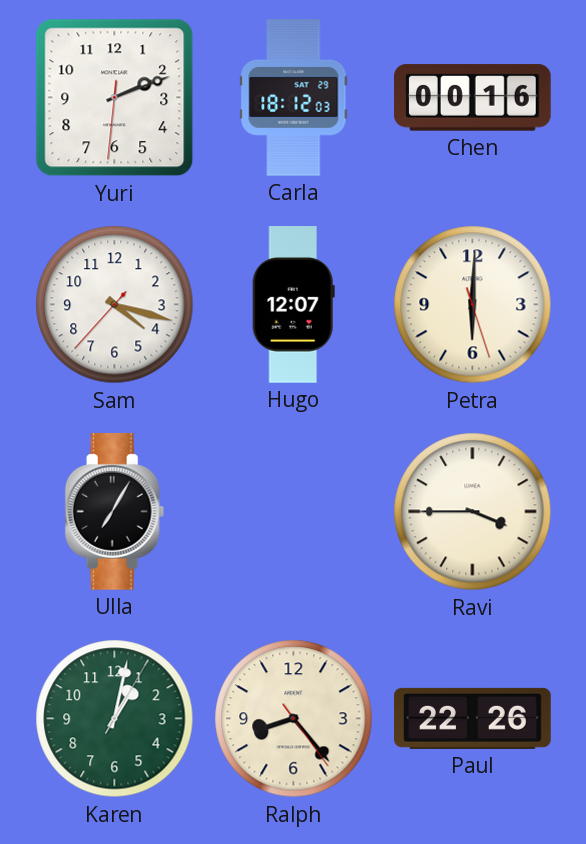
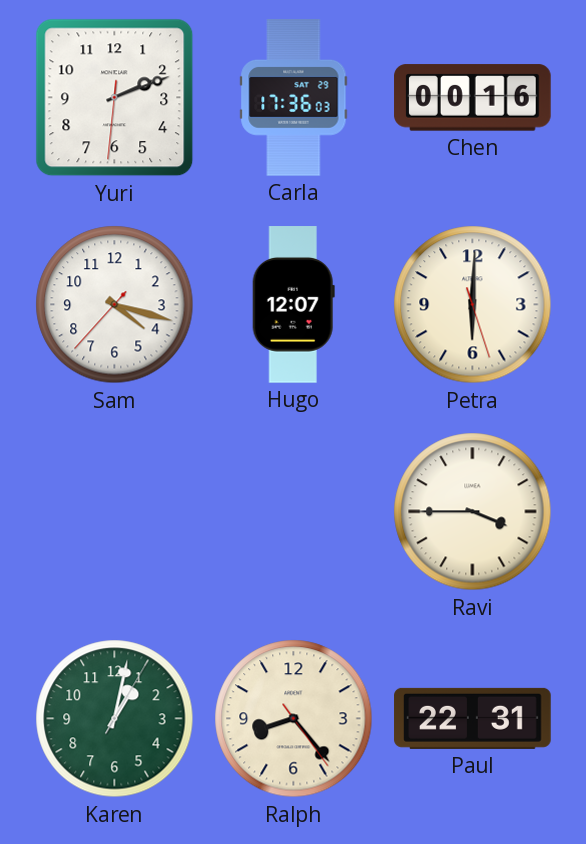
Carla: 18:12 -> 17:36 (294, 98)
Ulla: 7:05 -> none (115, 512)
Paul: 22:26 -> 22:31 (473, 718)
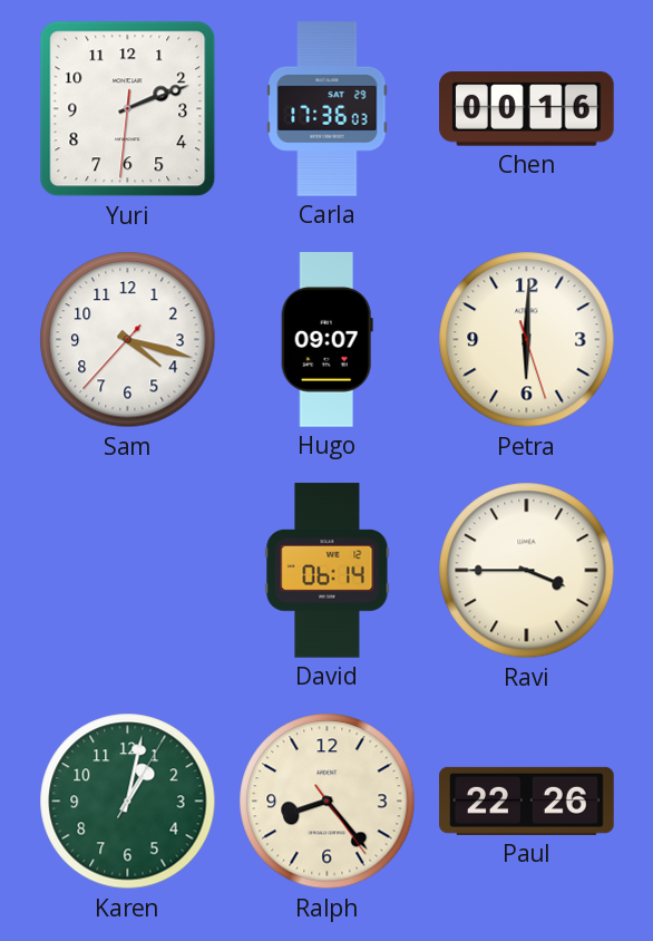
Hugo: 12:07 -> 09:07 (326, 340)
David: none -> 06:14 (328, 571)
Paul: 22:31 -> 22:26 (527, 801)
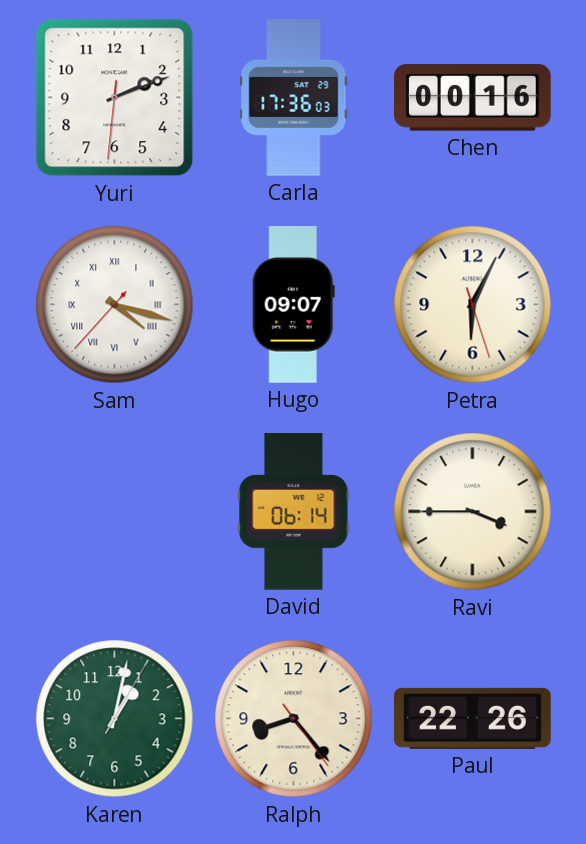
Sam numerals: Arabic -> Roman (115, 305)
Petra: 6:00 -> 6:04 (473, 305)
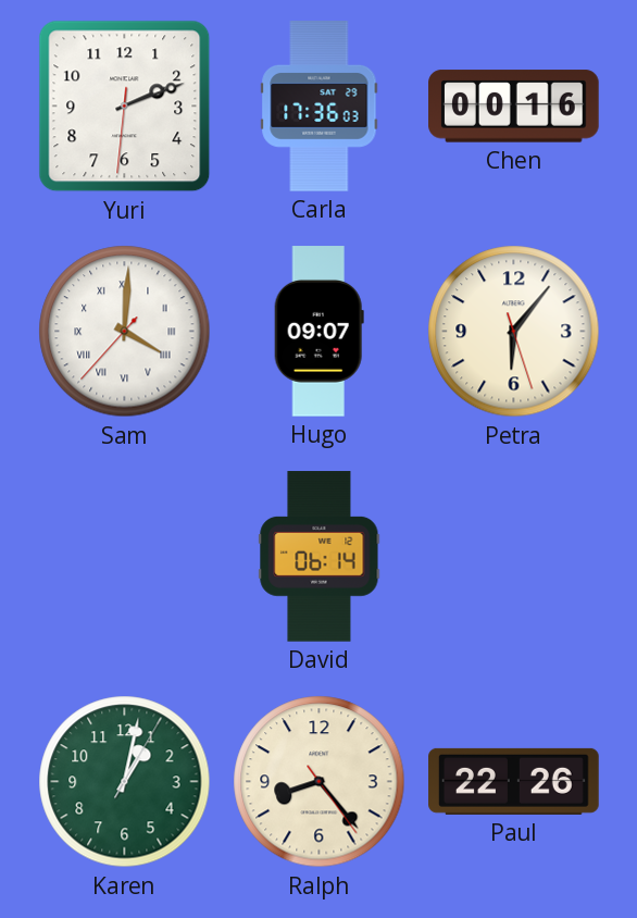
Sam: 4:17 -> 4:00 (125, 332)
Petra: 6:04 -> 6:06 (514, 332)
Ravi: 3:45 -> none (473, 512)
